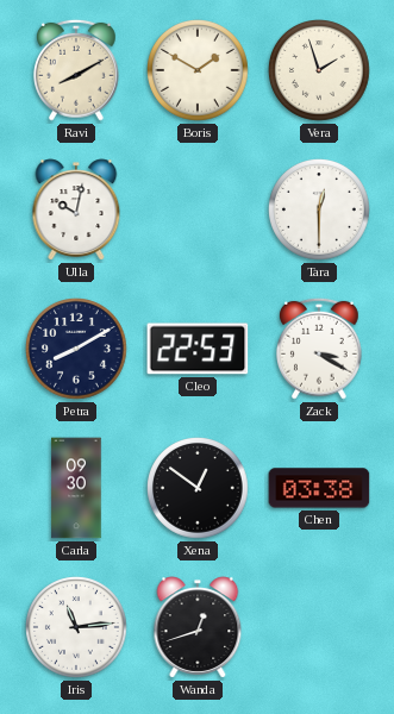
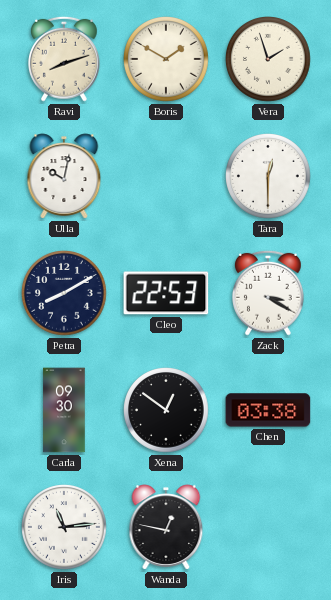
Ravi: 8:10 -> 8:12 (65, 59)
Wanda: 12:42 -> 12:47 (166, 527)
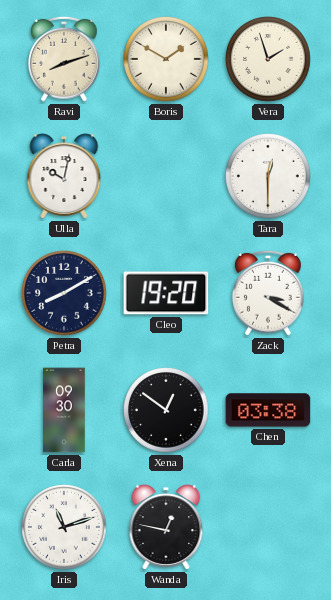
Cleo: 22:53 -> 19:20 (166, 293)
Iris: 11:14 -> 11:12 (65, 528)
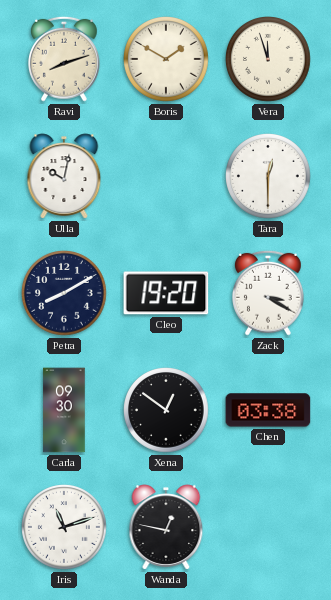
Vera: 1:57 -> 11:57 (269, 60)
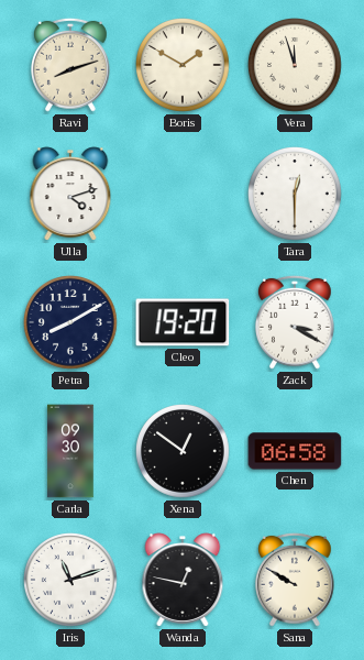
Ulla: 10:02 -> 4:12 (70, 194)
Chen: 03:38 -> 06:58 (295, 451)
Sana: none -> 9:50 (296, 580)
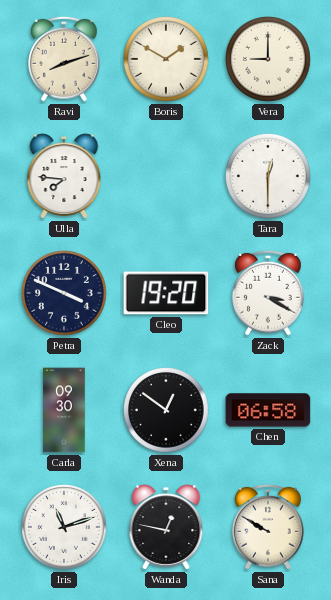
Vera: 11:57 -> 9:00 (269, 60)
Ulla: 4:12 -> 7:46 (64, 176)
Petra: 8:10 -> 3:49 (65, 294)
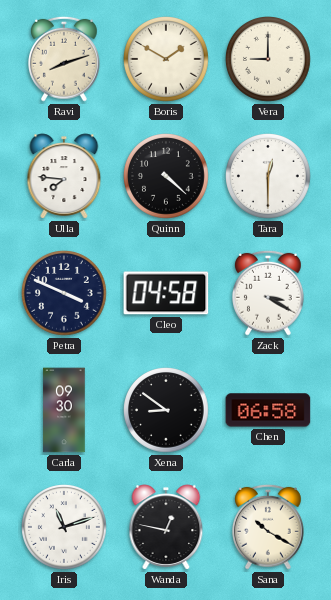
Quinn: none -> 4:22 (167, 177)
Cleo: 19:20 -> 04:58 (166, 293)
Xena: 12:51 -> 8:51 (167, 411)
Sana: 9:50 -> 10:20 (269, 527)
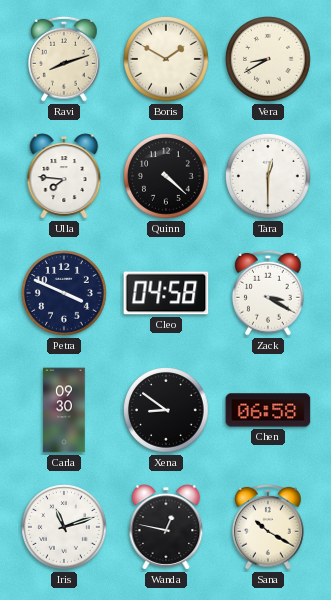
Vera: 9:00 -> 8:40 (269, 60)
